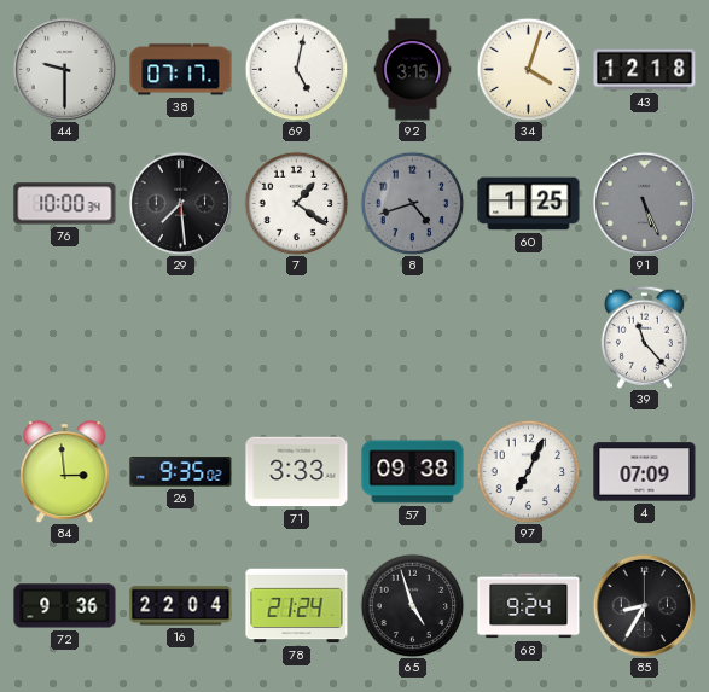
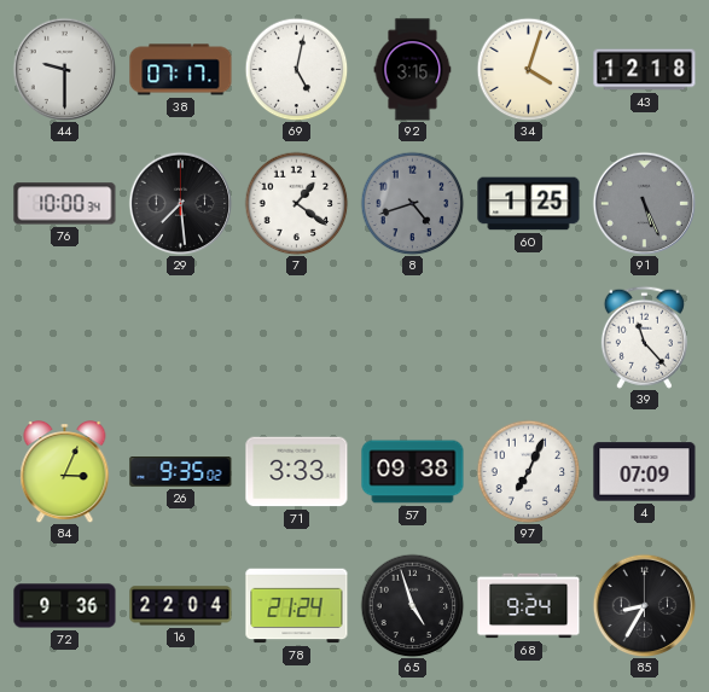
84: 2:59 -> 3:04 (65, 472)
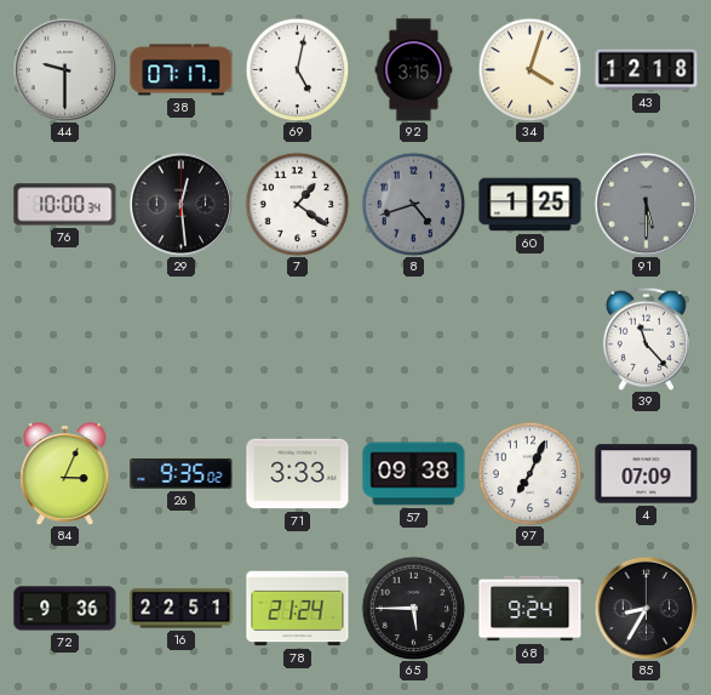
29: 7:29 -> 12:29 (180, 204)
91: 5:26 -> 5:30 (646, 204)
16: 22:04 -> 22:51 (182, 609)
65: 4:57 -> 5:45 (413, 608)
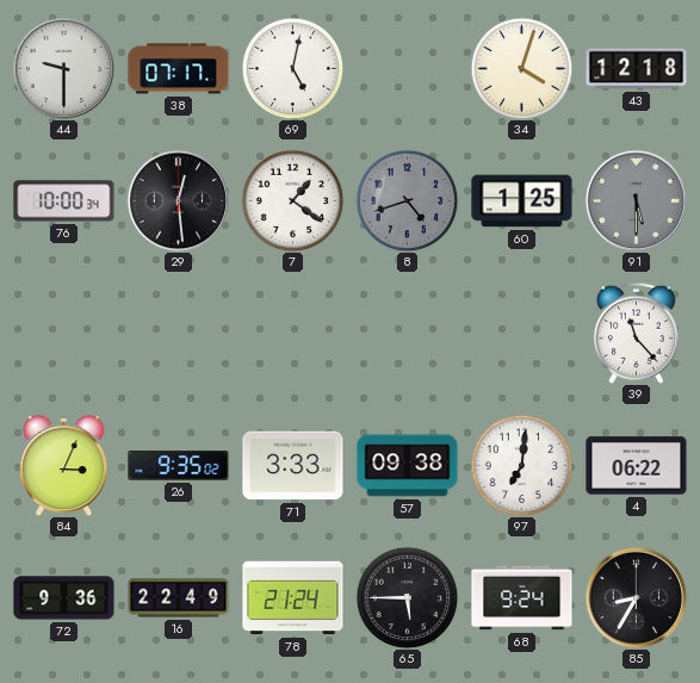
92: 3:15 -> none (414, 70)
97: 7:04 -> 7:01 (521, 465)
4: 07:09 -> 06:22 (637, 466)
16: 22:51 -> 22:49 (179, 598)
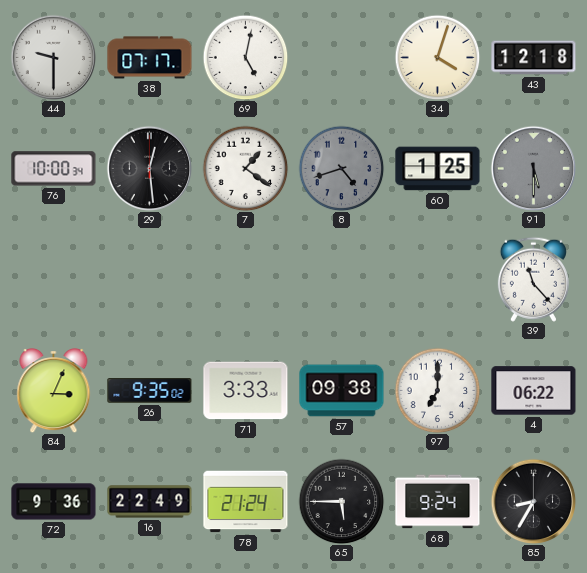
97: 7:01 -> 7:00 (437, 390)
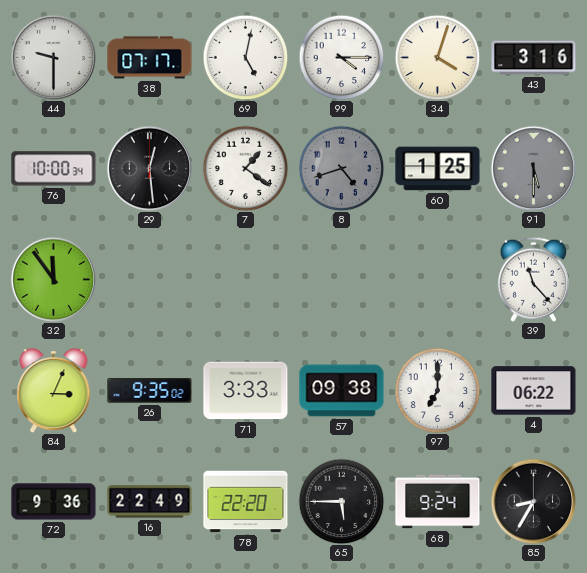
99: none -> 4:15 (341, 57)
43: 12:18 -> 3:16 (534, 58)
32: none -> 11:54 (53, 279)
78: 21:24 -> 22:20 (246, 502)
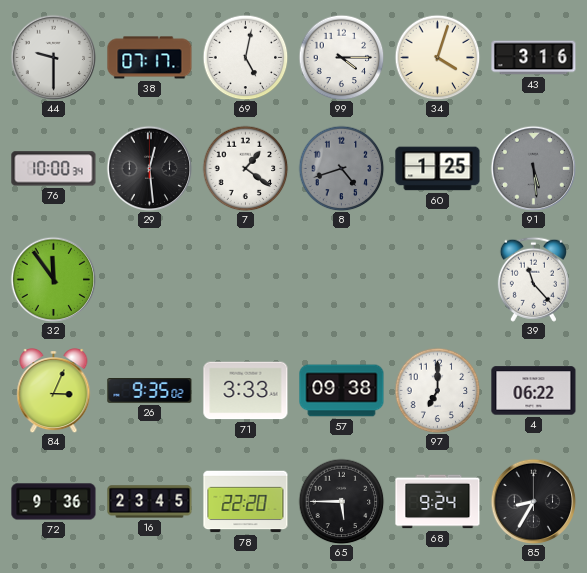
91: 5:30 -> 5:29 (533, 168)
16: 22:49 -> 23:45 (150, 502)
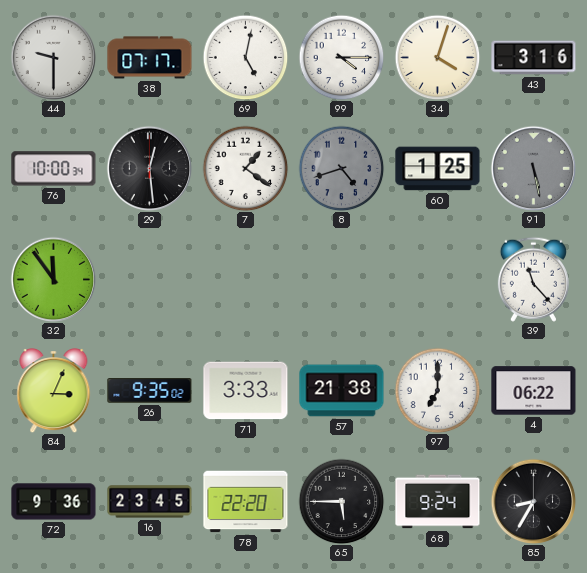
91: 5:29 -> 5:28 (533, 168)
57: 09:38 -> 21:38 (342, 391)
